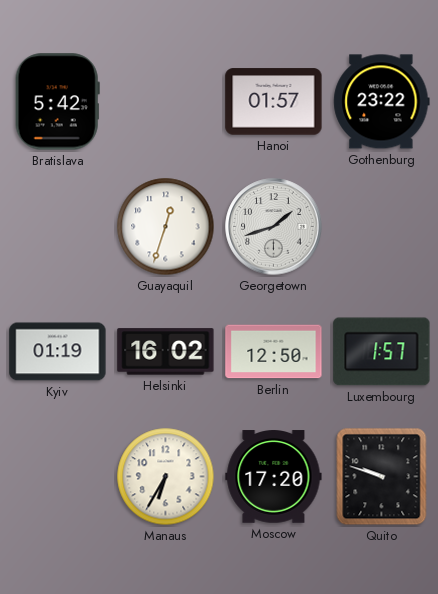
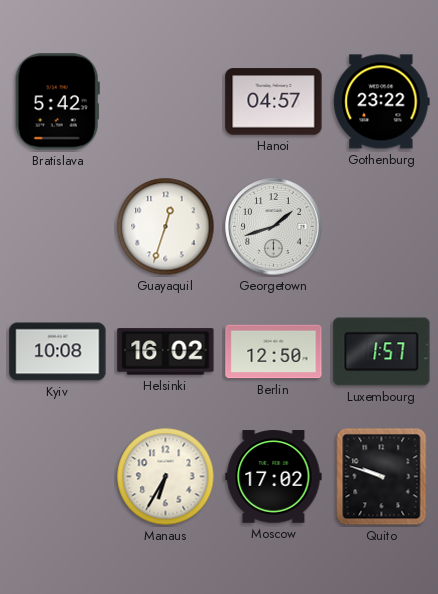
Hanoi: 01:57 -> 04:57 (274, 102)
Kyiv: 01:19 -> 10:08 (58, 352)
Moscow: 17:20 -> 17:02 (274, 477)
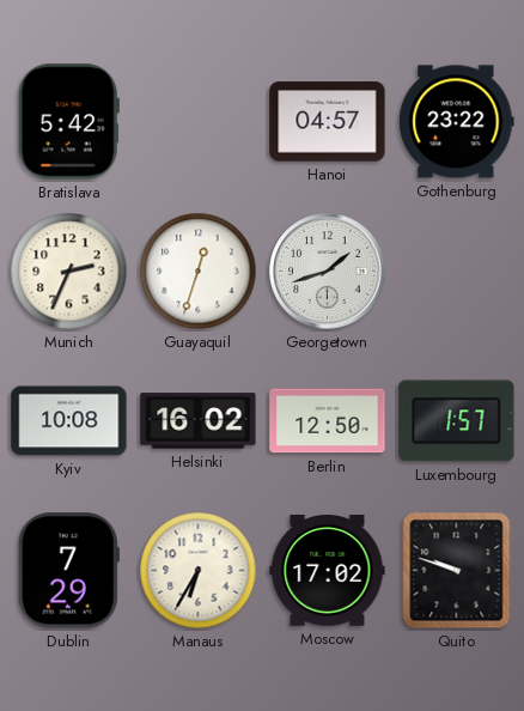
Munich: none -> 2:34 (69, 272)
Dublin: none -> 7:29 (68, 571)
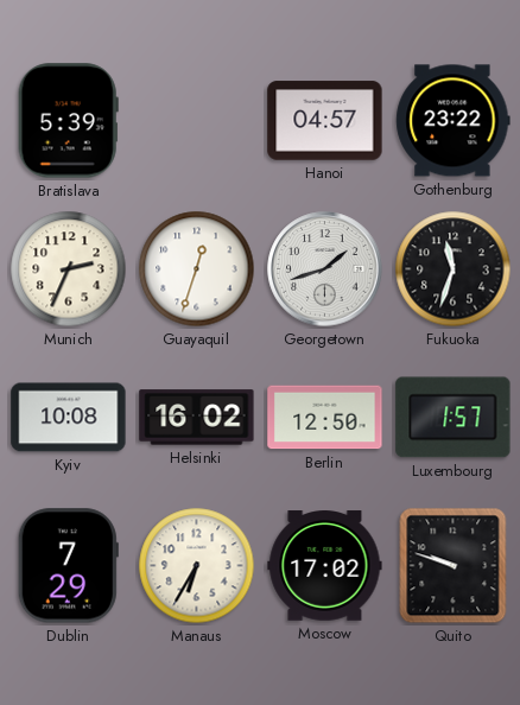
Bratislava: 5:42 -> 5:39 (68, 121)
Fukuoka: none -> 11:33 (454, 269)
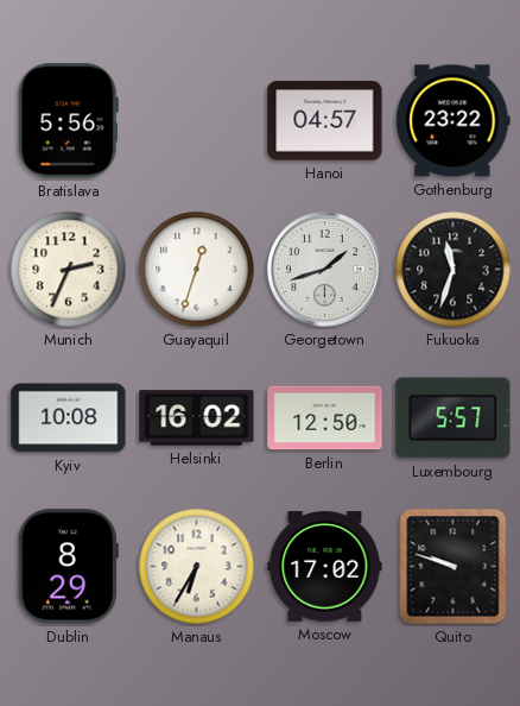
Bratislava: 5:39 -> 5:56 (68, 121)
Luxembourg: 1:57 -> 5:57 (454, 418)
Dublin: 7:29 -> 8:29 (68, 567)
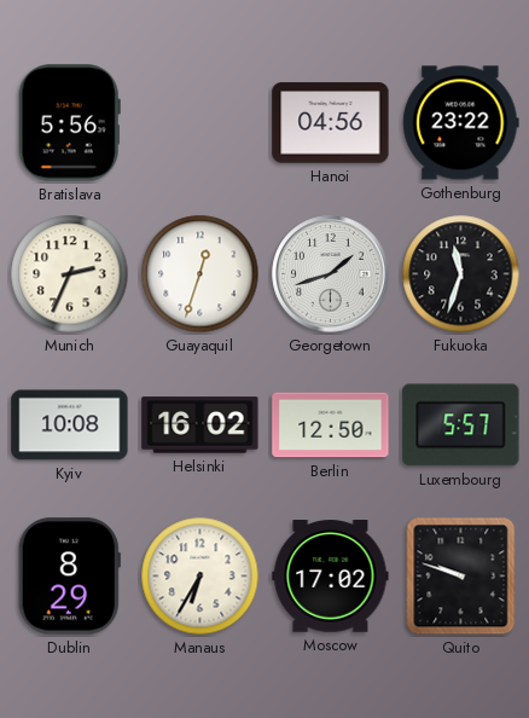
Hanoi: 04:57 -> 04:56 (331, 123)
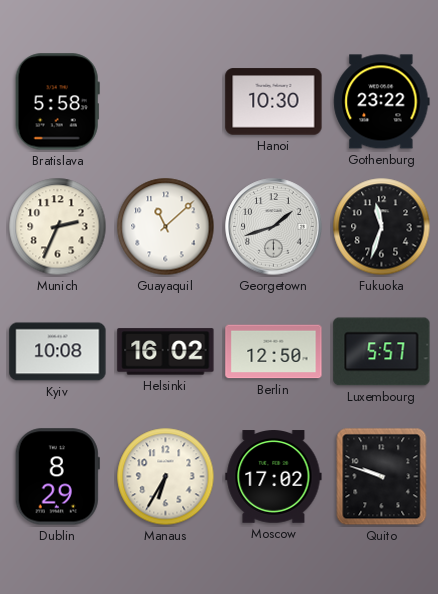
Bratislava: 5:56 -> 5:58 (57, 102)
Hanoi: 04:56 -> 10:30 (274, 102)
Guayaquil: 12:33 -> 11:08 (166, 227)
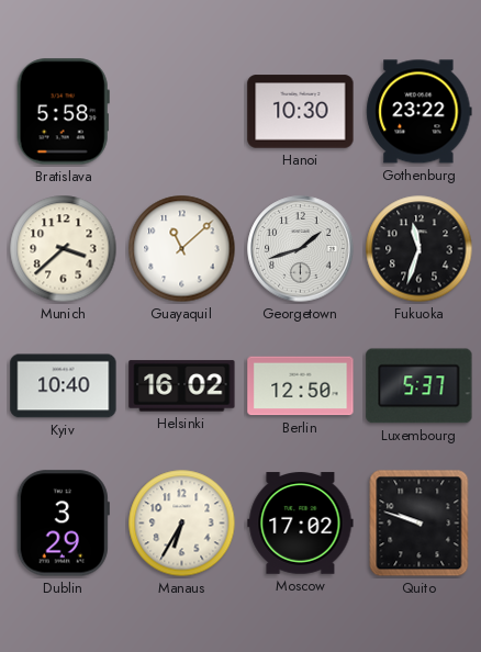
Munich: 2:34 -> 3:38 (64, 249)
Kyiv: 10:08 -> 10:40 (64, 386)
Luxembourg: 5:57 -> 5:37 (420, 386)
Dublin: 8:29 -> 3:29 (63, 524)
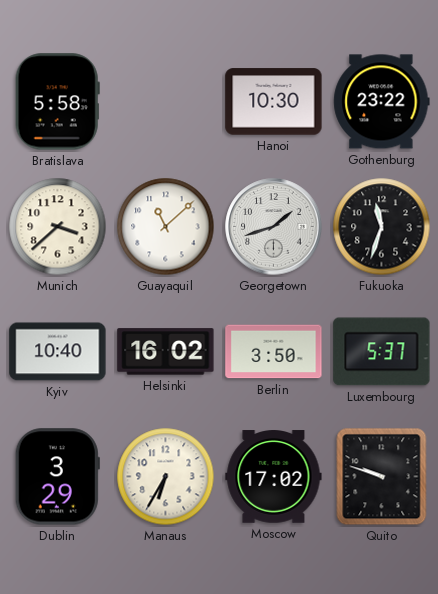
Berlin: 12:50 -> 3:50 (274, 352)
